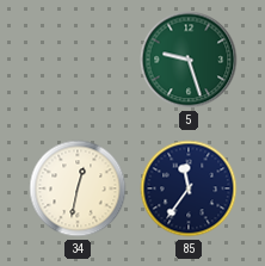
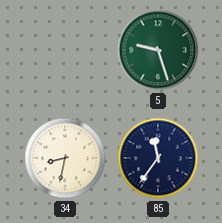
34: 12:32 -> 8:32 (65, 158)
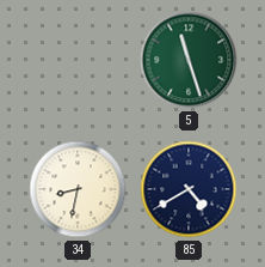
5: 9:27 -> 11:27 (189, 60)
85: 11:36 -> 4:40 (189, 189)
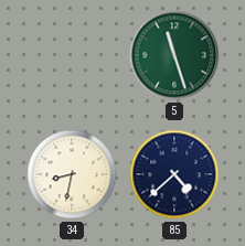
85: 4:40 -> 4:38 (174, 174)
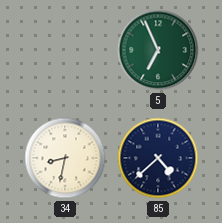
5: 11:27 -> 6:56 (158, 50)
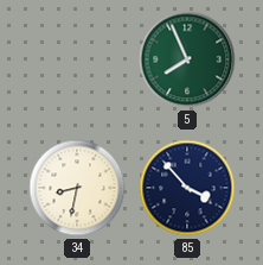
5: 6:56 -> 7:56 (187, 59)
85: 4:38 -> 3:53 (187, 188)
